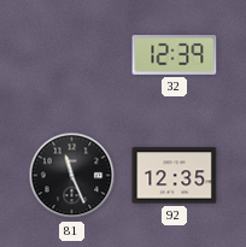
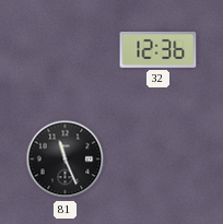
32: 12:39 -> 12:36 (159, 50)
92: 12:35 -> none (175, 176)
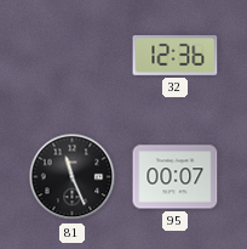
95: none -> 00:07 (176, 177)
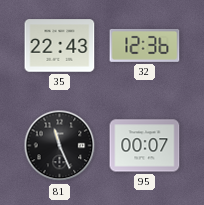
35: none -> 22:43 (60, 46)
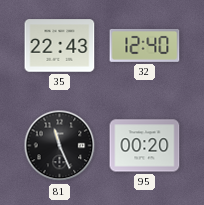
32: 12:36 -> 12:40 (145, 46)
95: 00:07 -> 00:20 (145, 146)
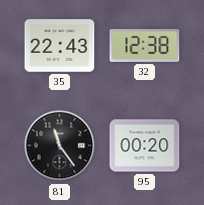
32: 12:40 -> 12:38 (145, 46)
81: 11:26 -> 11:24 (60, 146)
